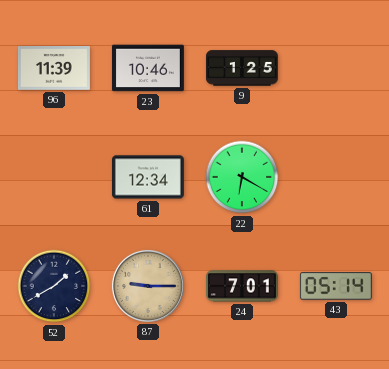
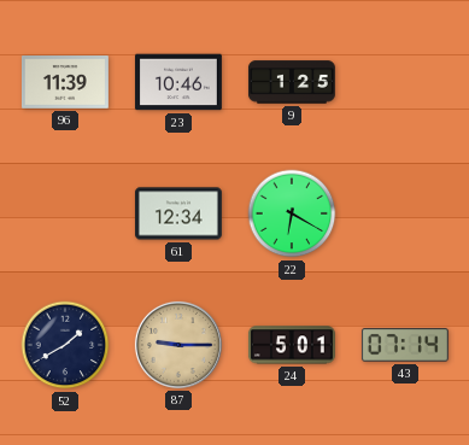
24: 7:01 -> 5:01 (292, 345)
43: 05:14 -> 07:14 (405, 345)
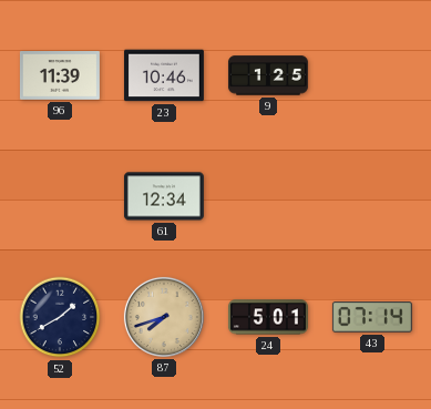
22: 6:20 -> none (292, 213)
87: 9:15 -> 7:42 (164, 317)
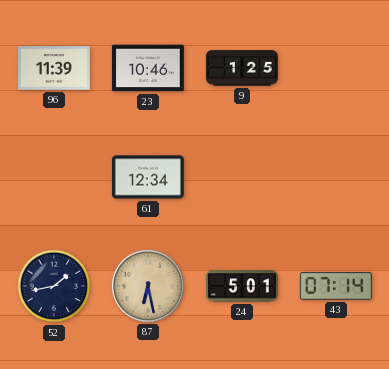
52: 1:40 -> 1:43 (54, 286)
87: 7:42 -> 6:28 (148, 286)
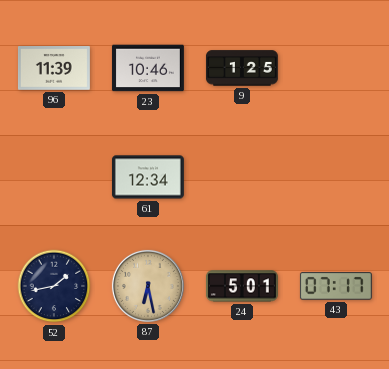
43: 07:14 -> 07:17 (336, 286)
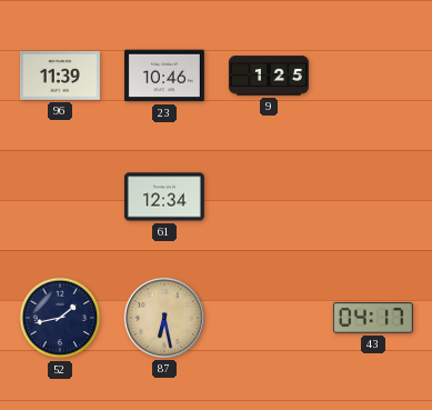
24: 5:01 -> none (242, 286)
43: 07:17 -> 04:17 (373, 318)
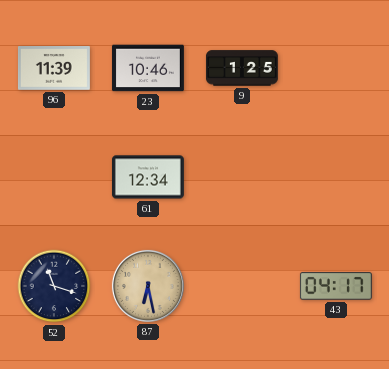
52: 1:43 -> 11:18 (54, 286)
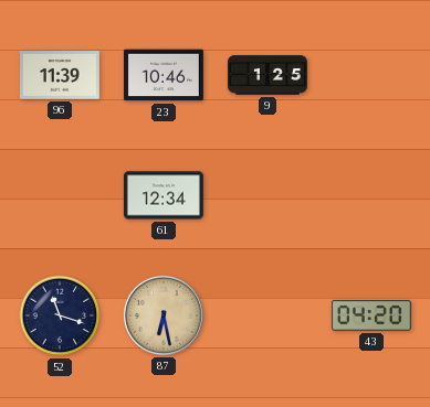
43: 04:17 -> 04:20 (371, 315)
